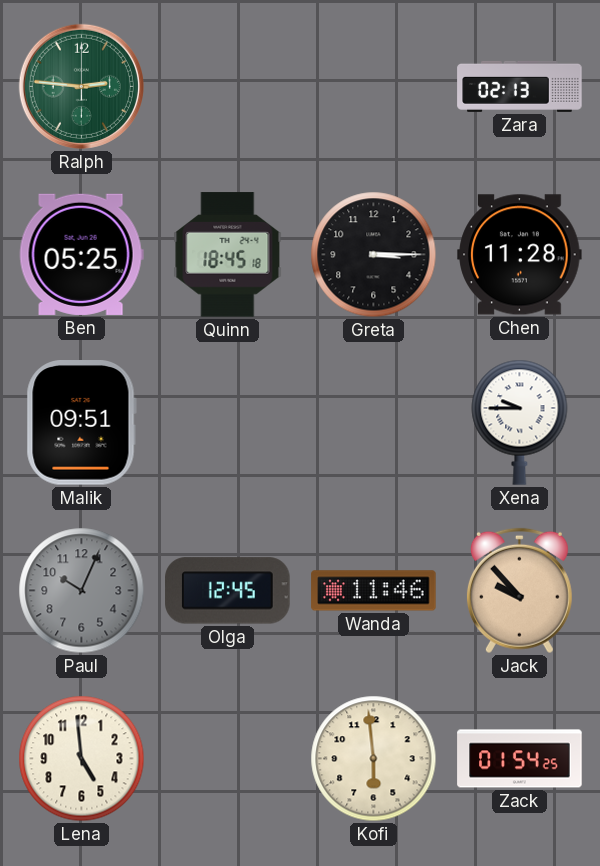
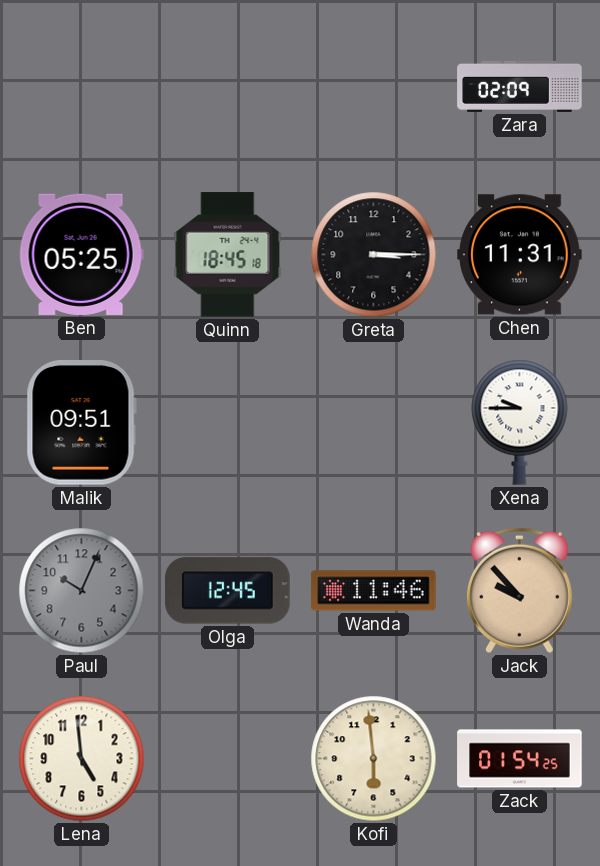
Ralph: 2:46 -> none (81, 86)
Zara: 02:13 -> 02:09 (520, 86)
Chen: 11:28 -> 11:31 (520, 255)
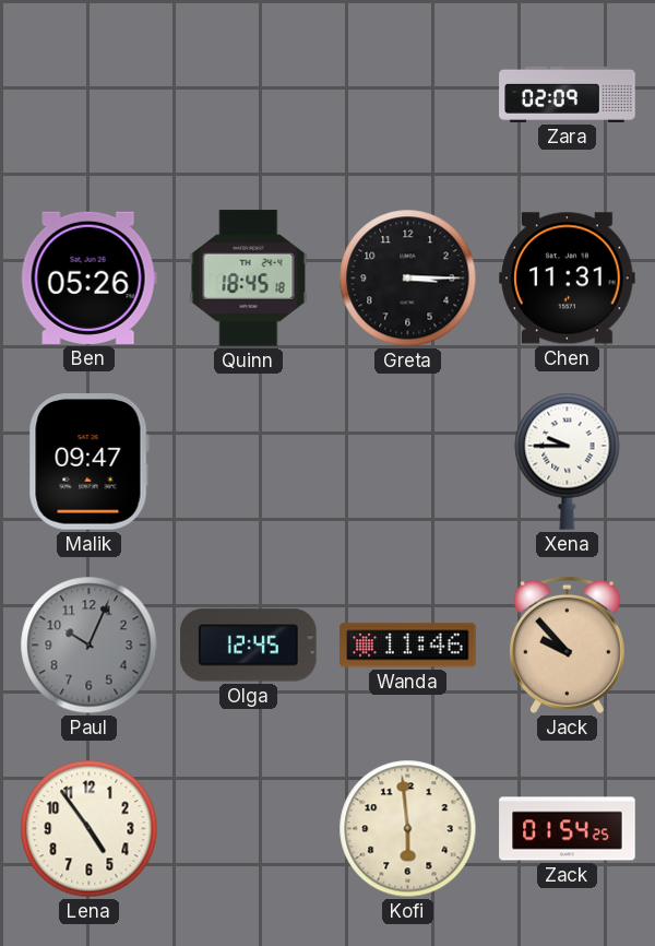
Ben: 05:25 -> 05:26 (88, 277)
Malik: 09:51 -> 09:47 (88, 462)
Lena: 4:59 -> 4:54 (90, 829)
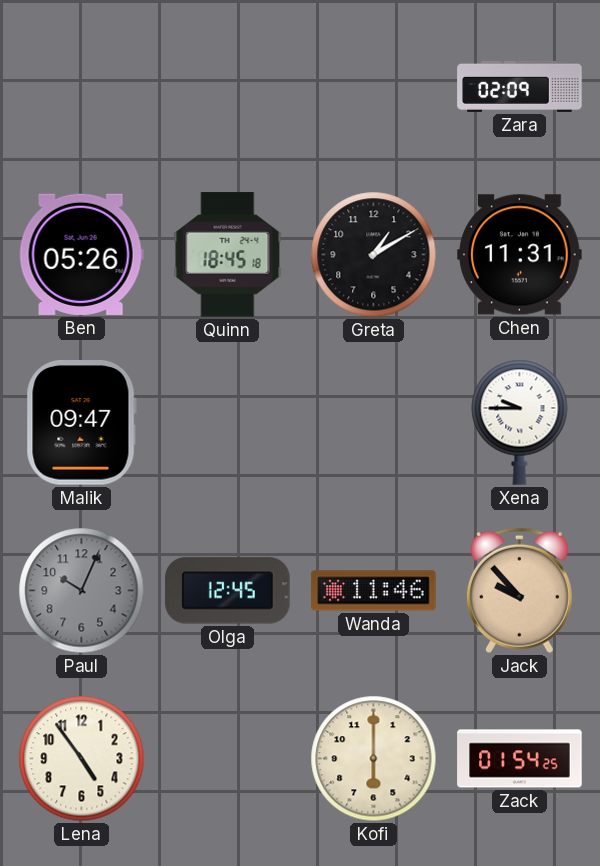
Greta: 3:15 -> 1:10 (374, 255)
Kofi: 5:59 -> 6:00 (374, 759)
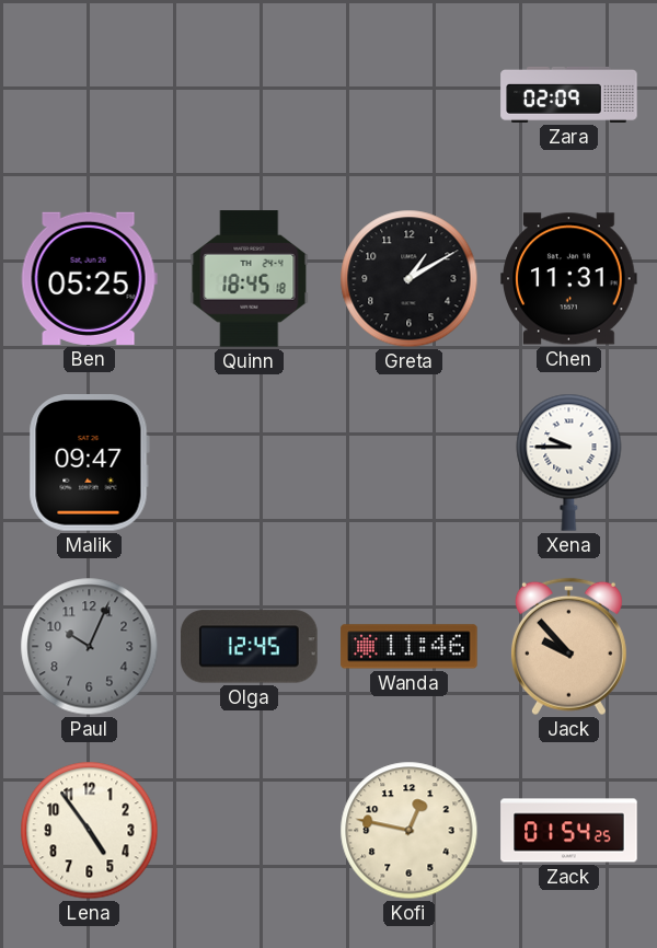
Ben: 05:26 -> 05:25 (89, 278)
Kofi: 6:00 -> 12:47 (410, 831)
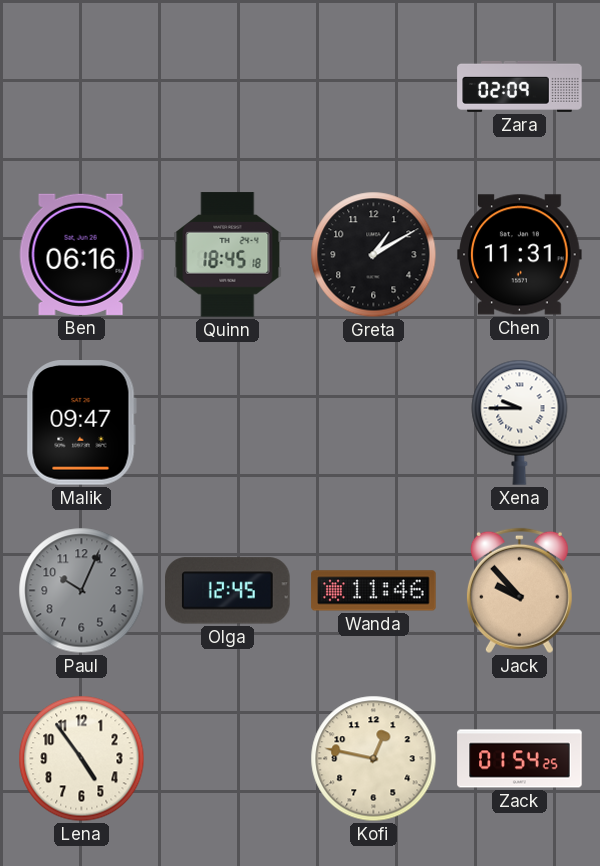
Ben: 05:25 -> 06:16 (81, 254)
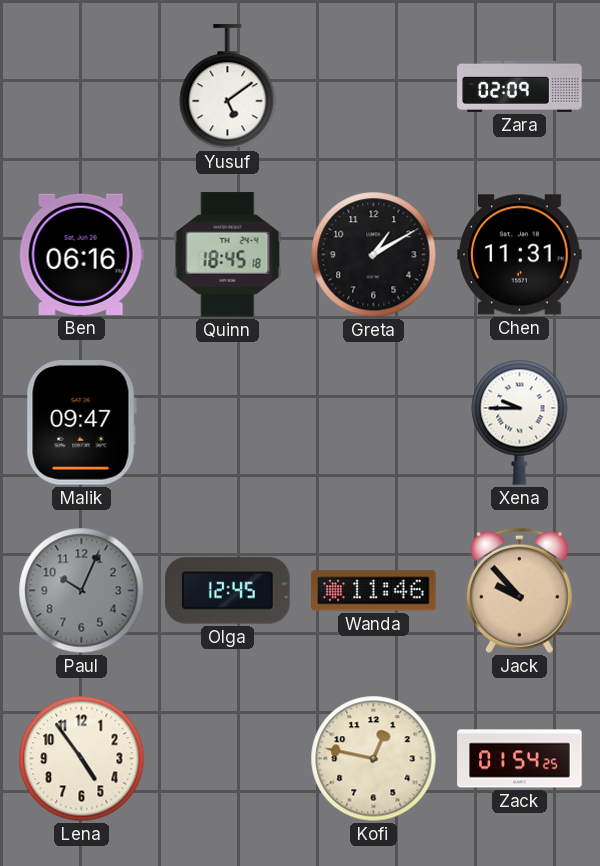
Yusuf: none -> 5:09 (228, 87)
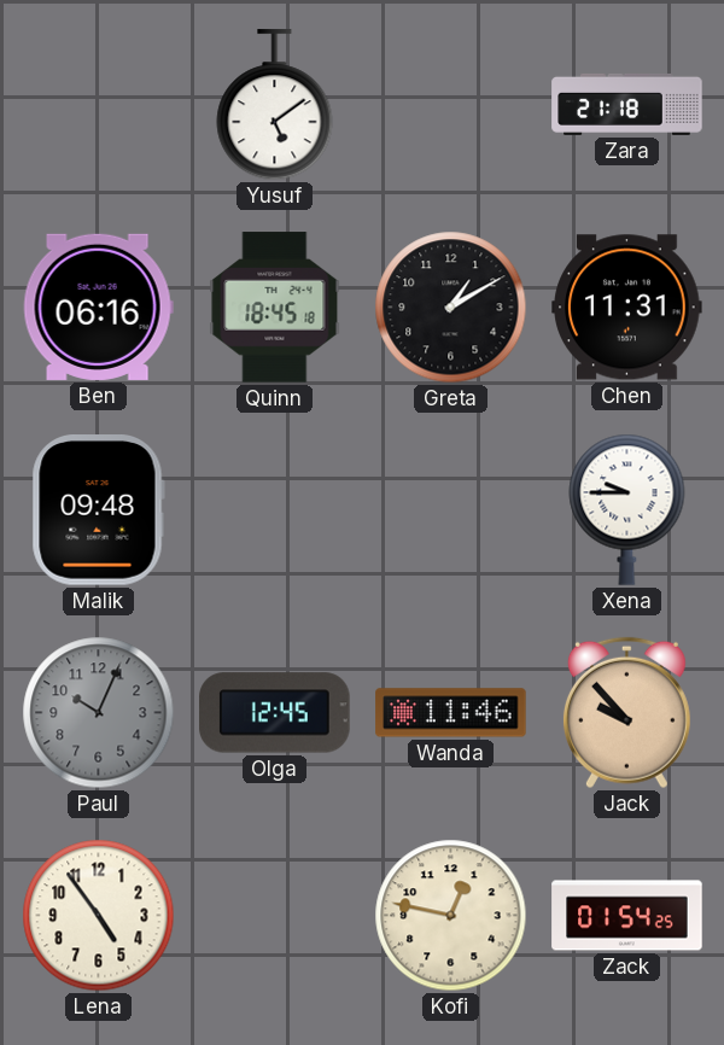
Zara: 02:09 -> 21:18 (627, 104)
Malik: 09:47 -> 09:48 (98, 510)
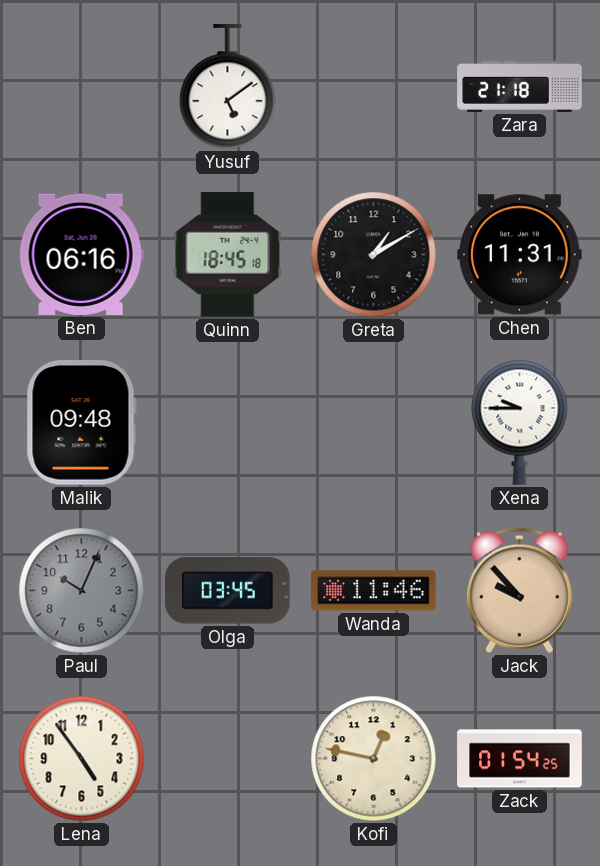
Olga: 12:45 -> 03:45 (228, 591)
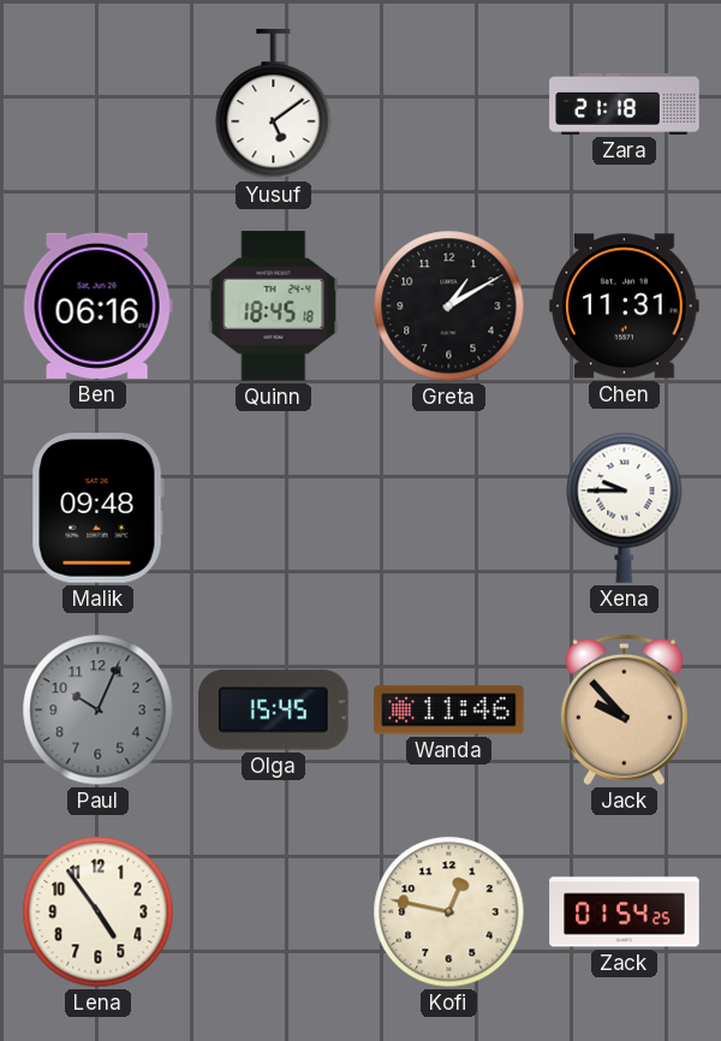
Olga: 03:45 -> 15:45 (274, 710)
